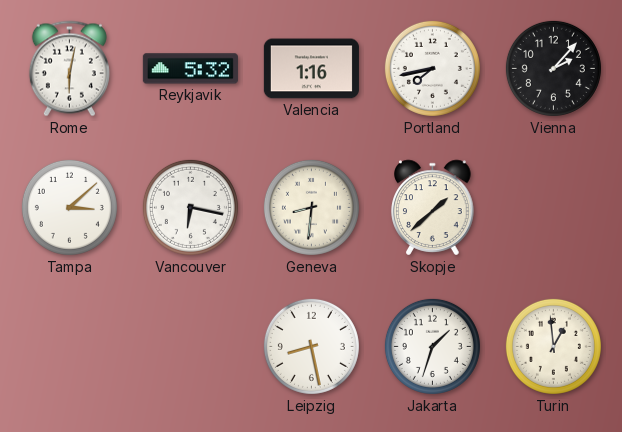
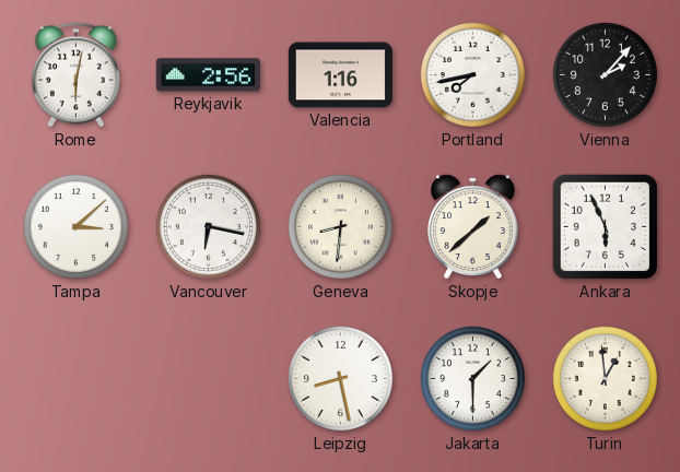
Reykjavik: 5:32 -> 2:56 (208, 75)
Ankara: none -> 5:56 (606, 227)
Jakarta: 1:33 -> 1:30 (472, 378)
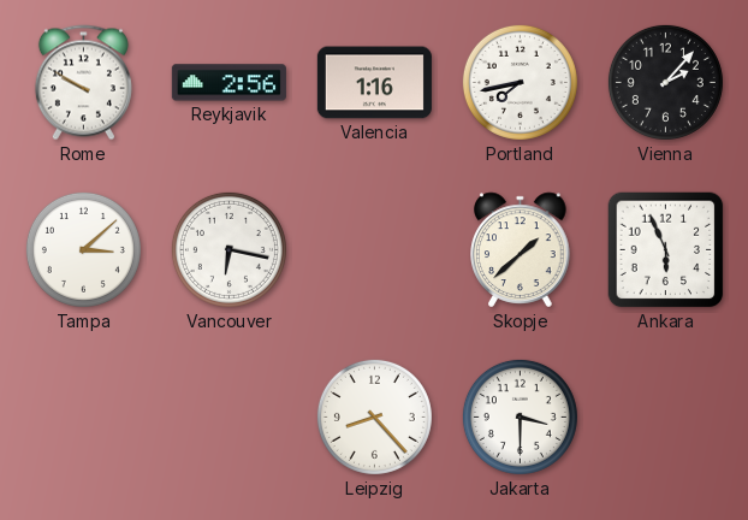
Rome: 6:02 -> 9:50 (83, 83)
Geneva: 8:31 -> none (340, 226)
Leipzig: 8:28 -> 8:23 (374, 416)
Jakarta: 1:30 -> 3:30 (520, 416)
Turin: 12:59 -> none (605, 378)
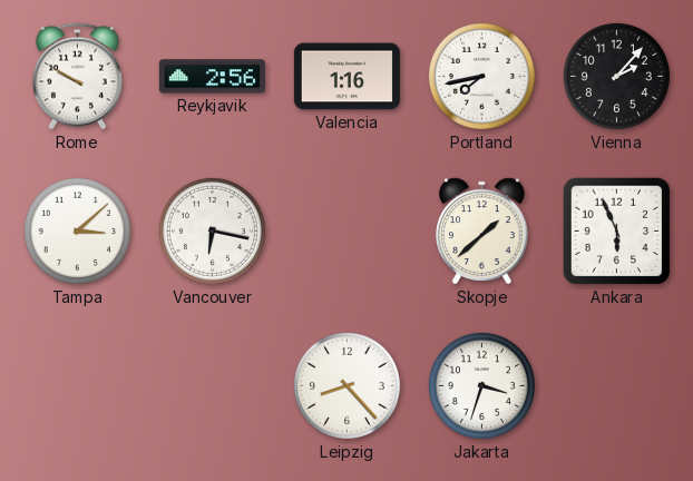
Jakarta: 3:30 -> 3:33 (481, 385)
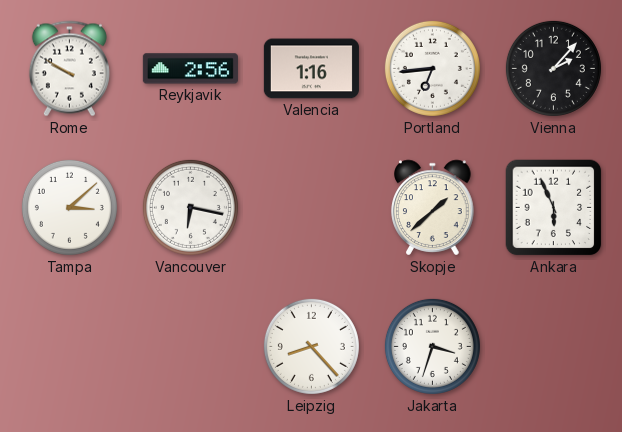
Portland: 7:43 -> 6:44 (432, 68)
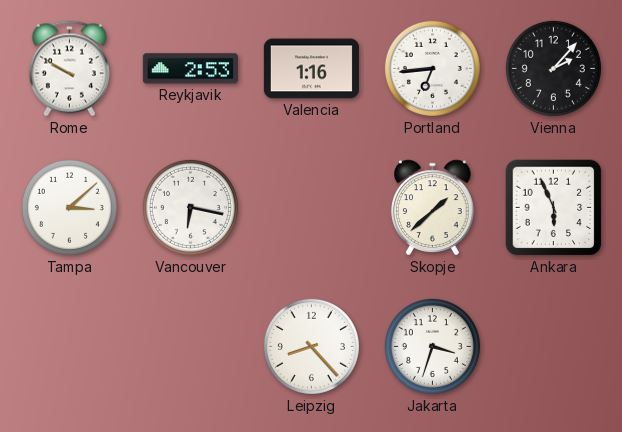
Reykjavik: 2:56 -> 2:53 (190, 69)
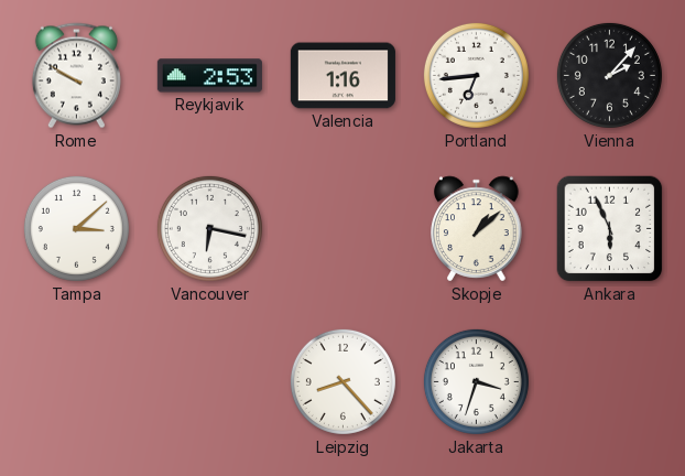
Skopje: 1:38 -> 1:08 (477, 229)
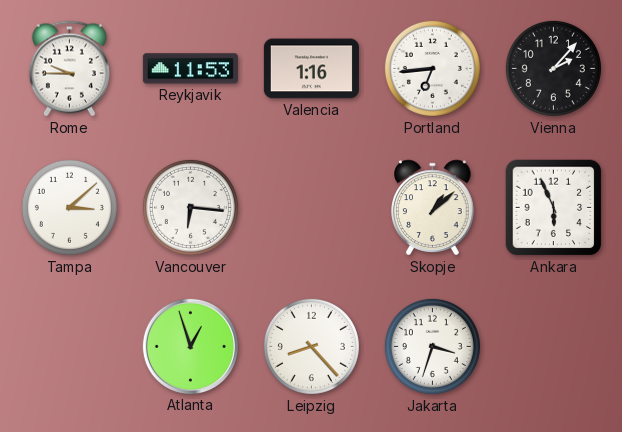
Rome: 9:50 -> 9:45 (69, 69)
Reykjavik: 2:53 -> 11:53 (190, 69)
Vancouver: 6:17 -> 6:16 (190, 207)
Atlanta: none -> 12:57 (190, 346)
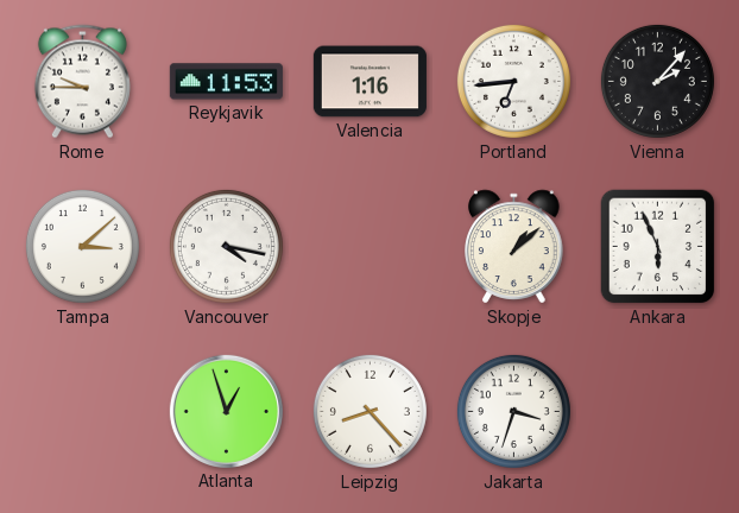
Vancouver: 6:16 -> 4:17 (226, 246)
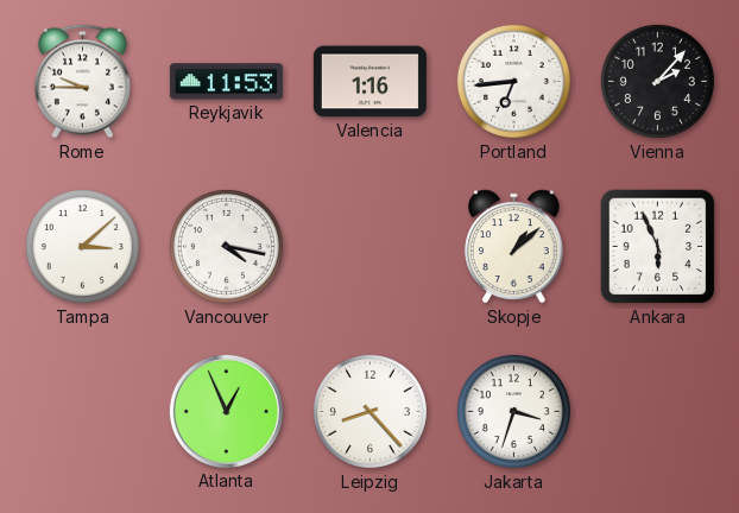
Atlanta: 12:57 -> 12:56 (226, 411)
